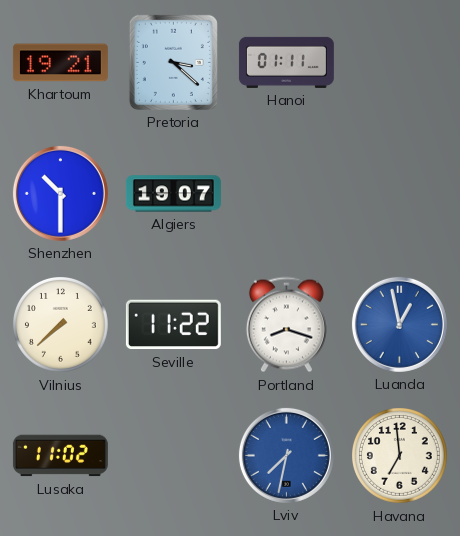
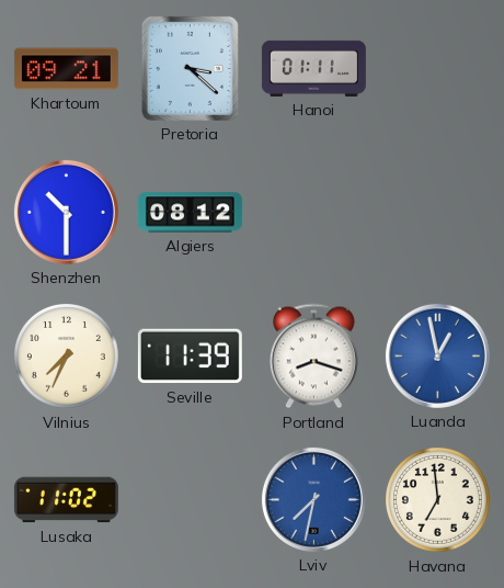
Khartoum: 19:21 -> 09:21 (66, 69)
Algiers: 19:07 -> 08:12 (190, 213)
Vilnius: 7:38 -> 7:34 (67, 357)
Seville: 11:22 -> 11:39 (190, 357)
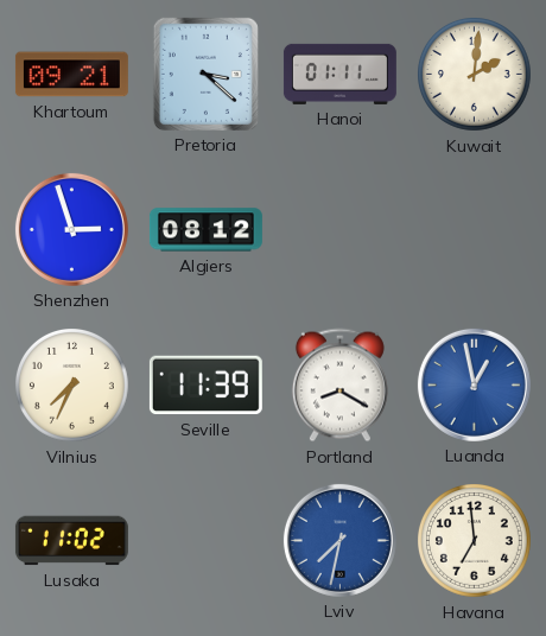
Kuwait: none -> 2:01 (475, 75)
Shenzhen: 10:30 -> 2:57 (71, 229)
Portland: 8:18 -> 8:20 (339, 386)
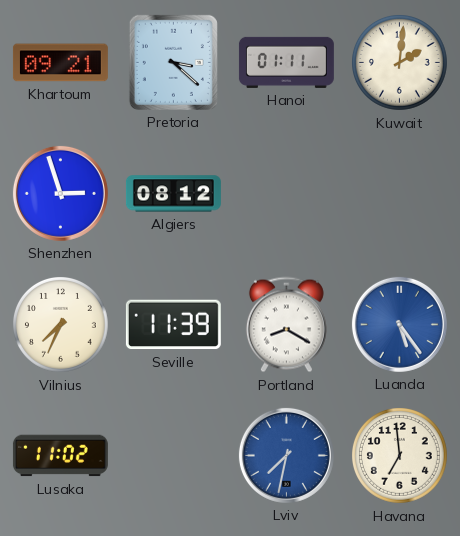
Luanda: 12:58 -> 5:24 (399, 324)
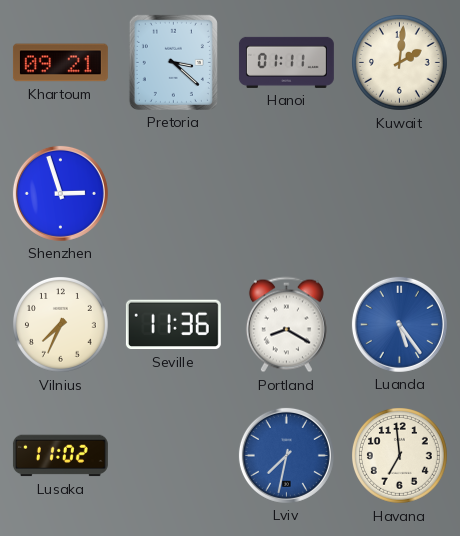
Algiers: 08:12 -> none (173, 194)
Seville: 11:39 -> 11:36 (173, 325)
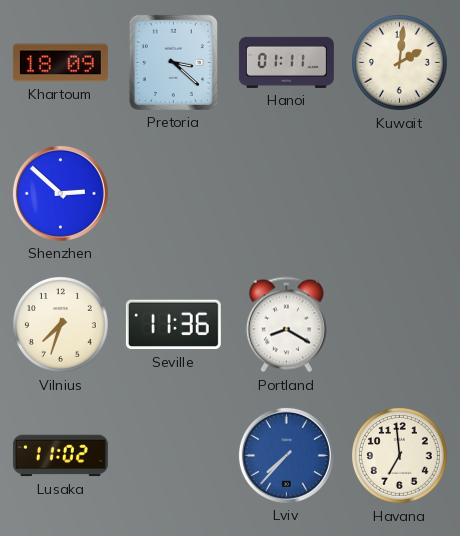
Khartoum: 09:21 -> 18:09 (60, 63)
Shenzhen: 2:57 -> 2:52 (60, 193)
Vilnius: 7:34 -> 7:33 (61, 325)
Luanda: 5:24 -> none (399, 324)
Lviv: 7:32 -> 7:37 (286, 455)
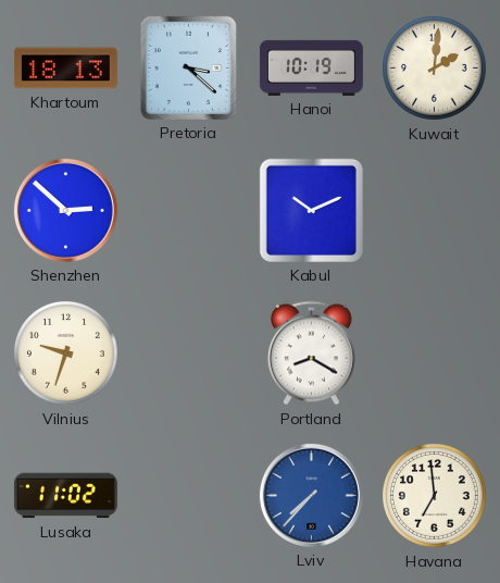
Khartoum: 18:09 -> 18:13 (65, 69)
Hanoi: 01:11 -> 10:19 (311, 67)
Kabul: none -> 10:11 (311, 210)
Vilnius: 7:33 -> 9:33 (66, 353)
Seville: 11:36 -> none (173, 325)
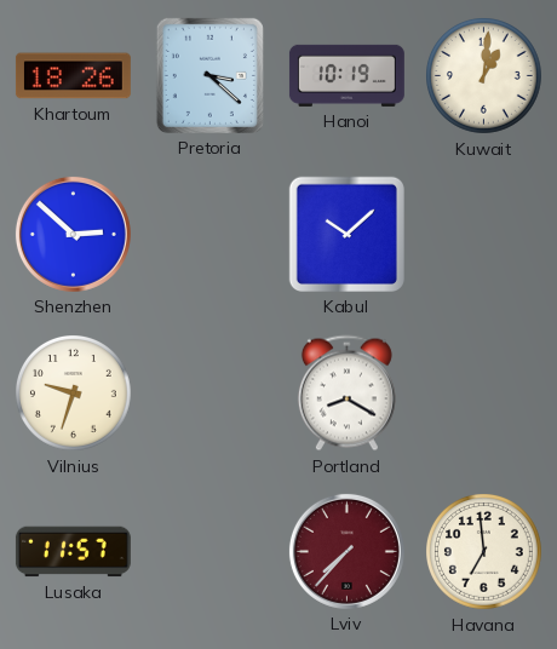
Khartoum: 18:13 -> 18:26 (73, 76)
Kuwait: 2:01 -> 1:01 (484, 76)
Kabul: 10:11 -> 10:08 (346, 234)
Lusaka: 11:02 -> 11:57 (73, 552)
Lviv dial: blue -> burgundy (346, 551)
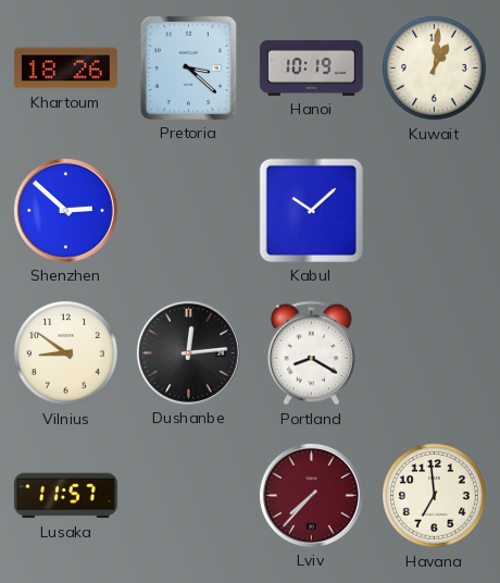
Vilnius: 9:33 -> 8:51 (66, 353)
Dushanbe: none -> 12:14 (188, 352)
